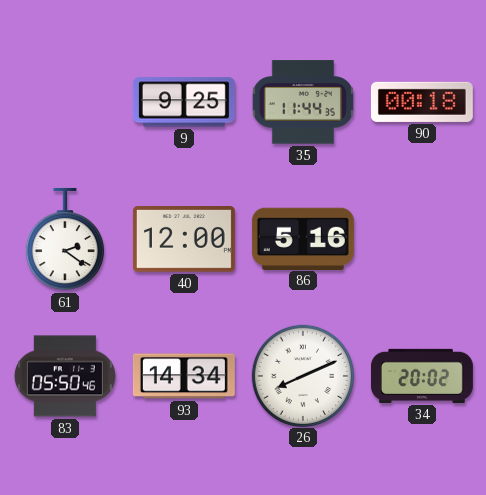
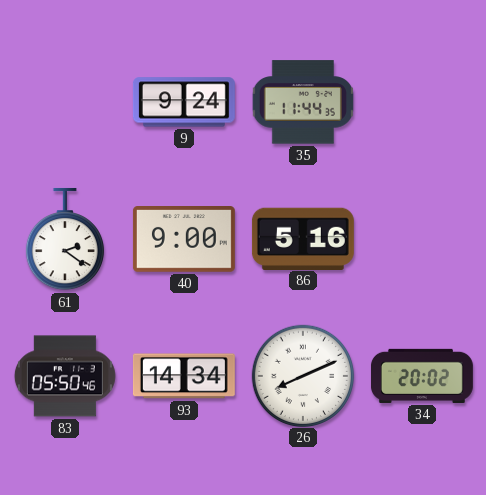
9: 9:25 -> 9:24 (184, 102)
90: 00:18 -> none (422, 102)
40: 12:00 -> 9:00 (184, 240)
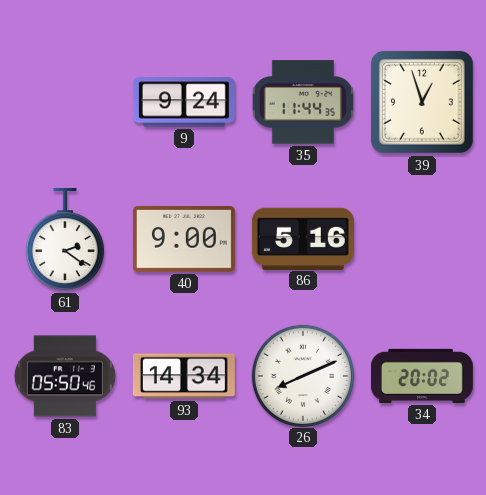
39: none -> 12:57 (422, 102)
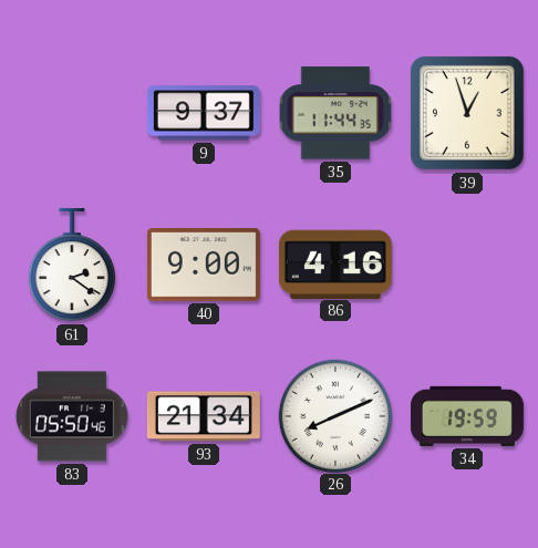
9: 9:24 -> 9:37 (204, 113)
86: 5:16 -> 4:16 (335, 263)
93: 14:34 -> 21:34 (204, 416)
34: 20:02 -> 19:59 (467, 416)
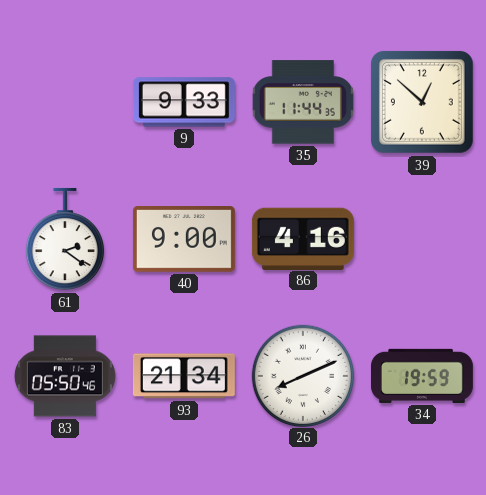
9: 9:37 -> 9:33 (184, 102)
39: 12:57 -> 12:52 (422, 102)
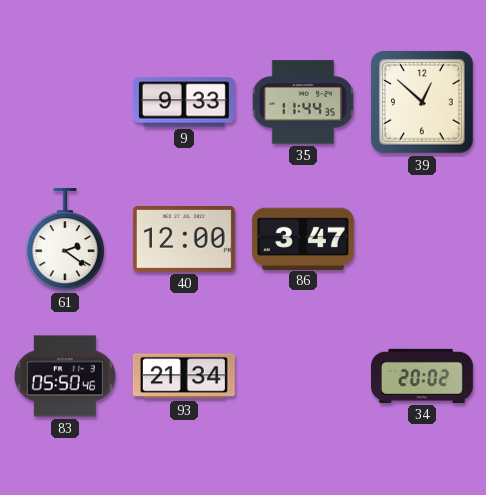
40: 9:00 -> 12:00 (184, 240)
86: 4:16 -> 3:47 (303, 238)
26: 8:11 -> none (302, 375)
34: 19:59 -> 20:02 (422, 376)
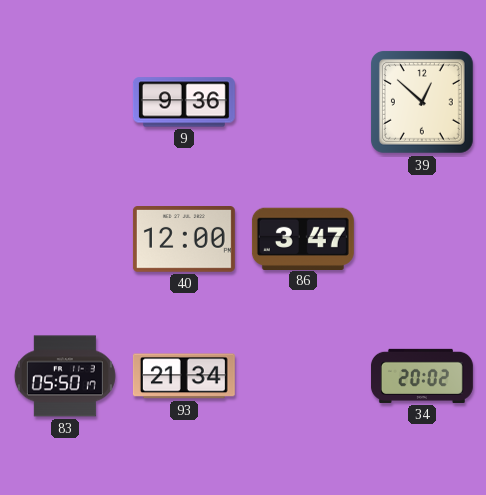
9: 9:33 -> 9:36 (184, 102)
35: 11:44 -> none (303, 102)
61: 2:21 -> none (65, 239)
83: 05:50:46 -> 05:50:17 (65, 376)
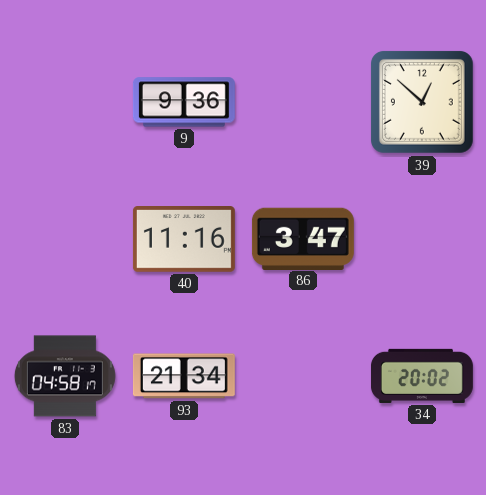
40: 12:00 -> 11:16 (184, 240)
83: 05:50 -> 04:58 (65, 376)
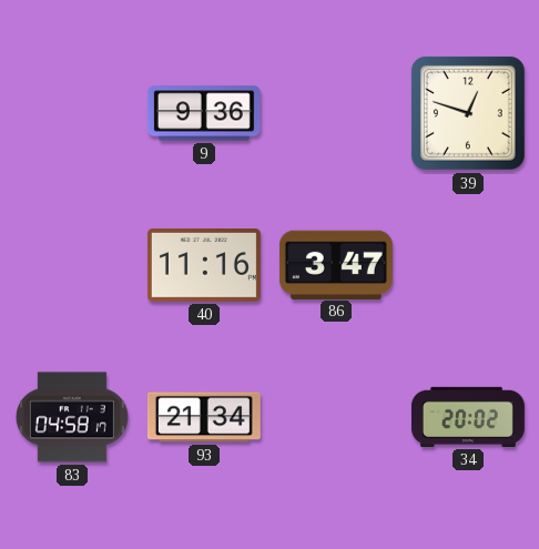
39: 12:52 -> 12:48 (468, 113)
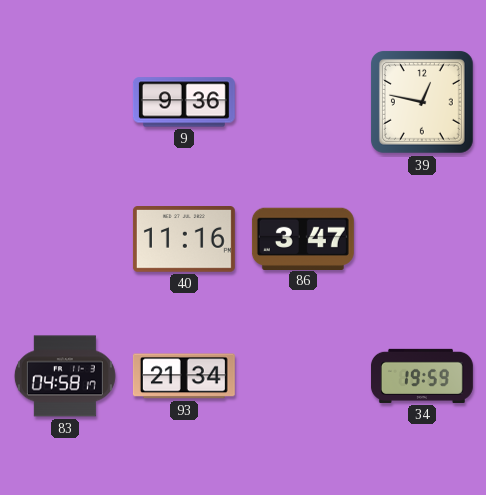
39: 12:48 -> 12:47 (422, 102)
34: 20:02 -> 19:59 (422, 376)
